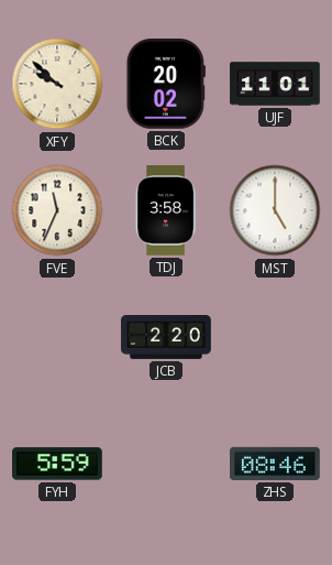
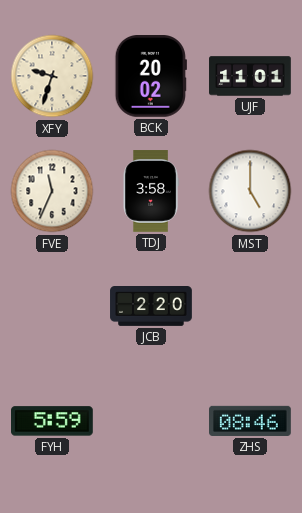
XFY: 9:52 -> 9:33 (52, 76)
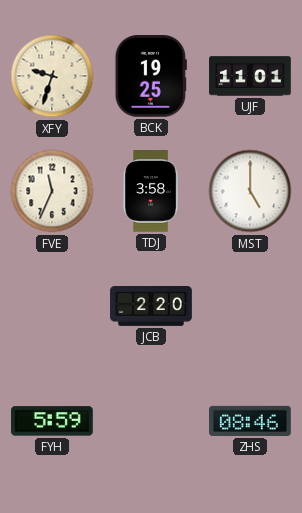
BCK: 20:02 -> 19:25 (151, 77)
